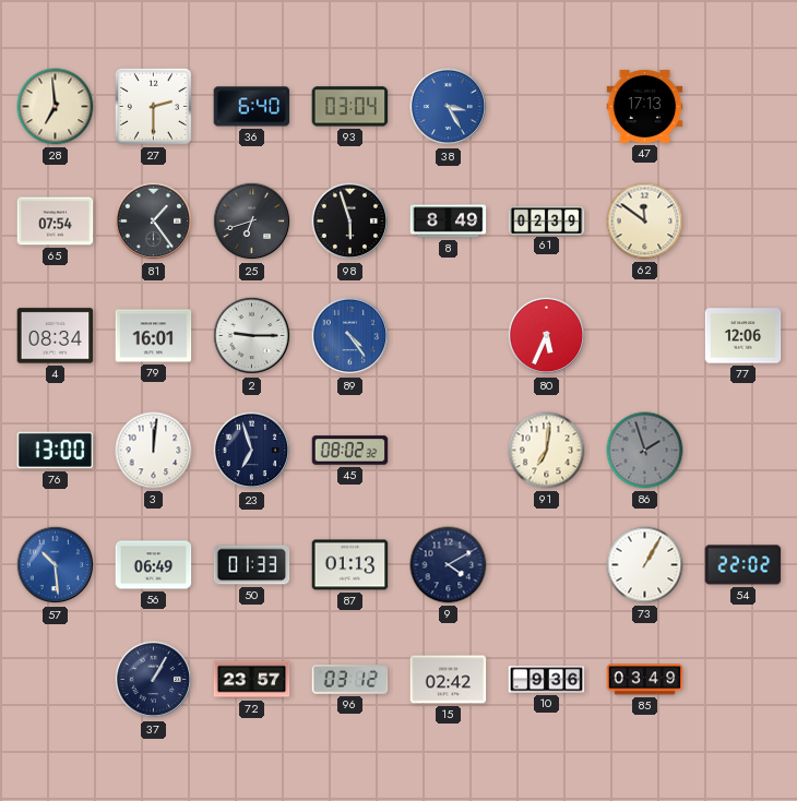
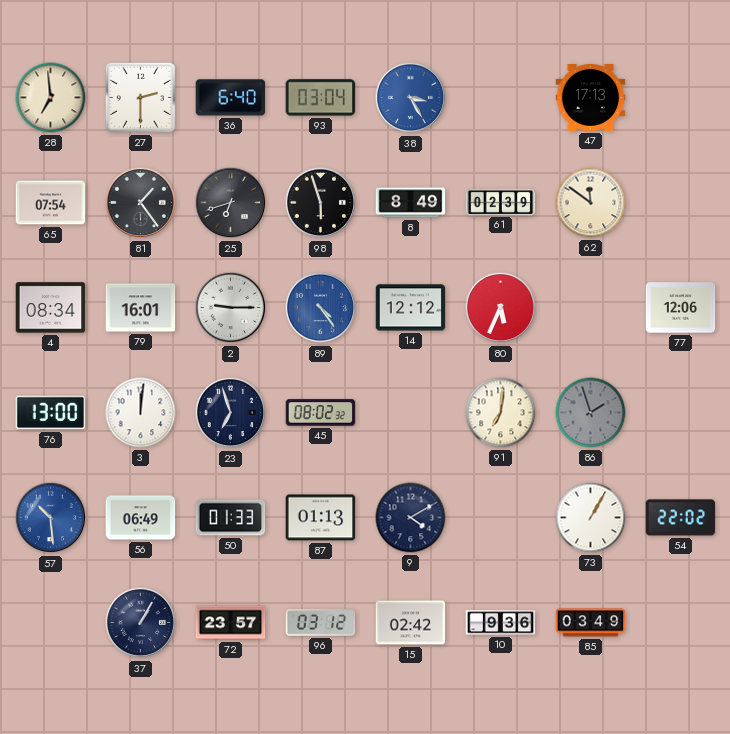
14: none -> 12:12 (411, 308)
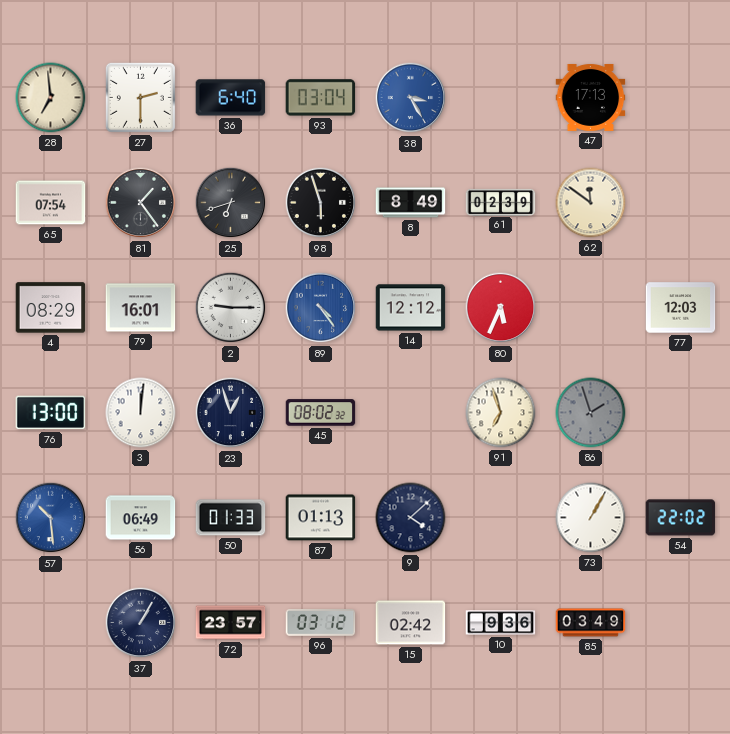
4: 08:34 -> 08:29 (51, 308)
77: 12:06 -> 12:03 (681, 308)
23: 6:57 -> 12:57 (231, 413)
91: 7:01 -> 6:57 (501, 413)
9: 4:10 -> 4:08 (411, 518)
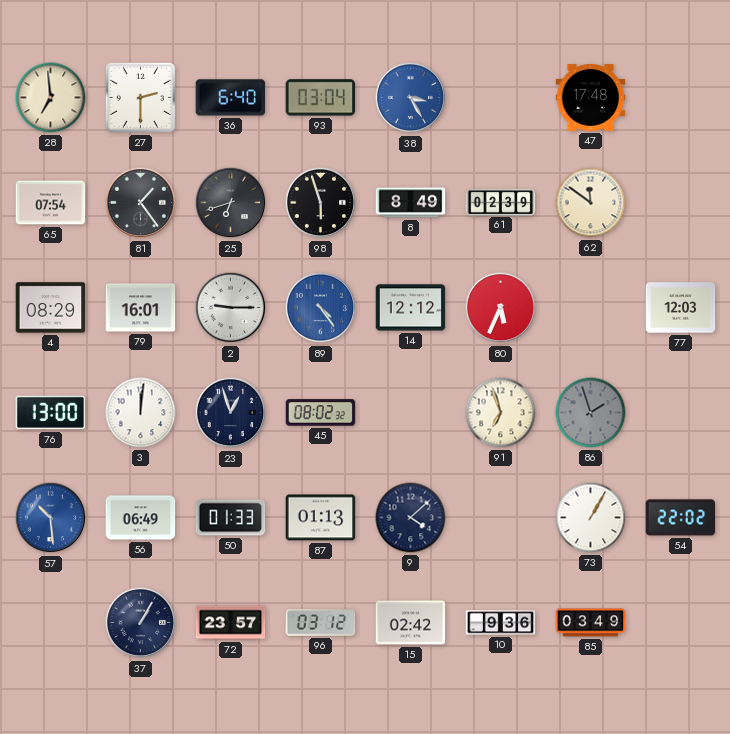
47: 17:13 -> 17:48 (591, 97)
